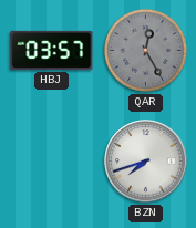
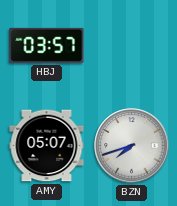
QAR: 12:25 -> none (146, 51)
AMY: none -> 05:07 (47, 146)
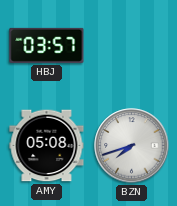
AMY: 05:07 -> 05:08 (47, 146)
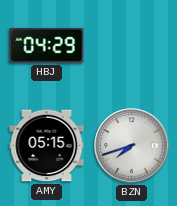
HBJ: 03:57 -> 04:29 (47, 45)
AMY: 05:08 -> 05:15 (47, 146)
